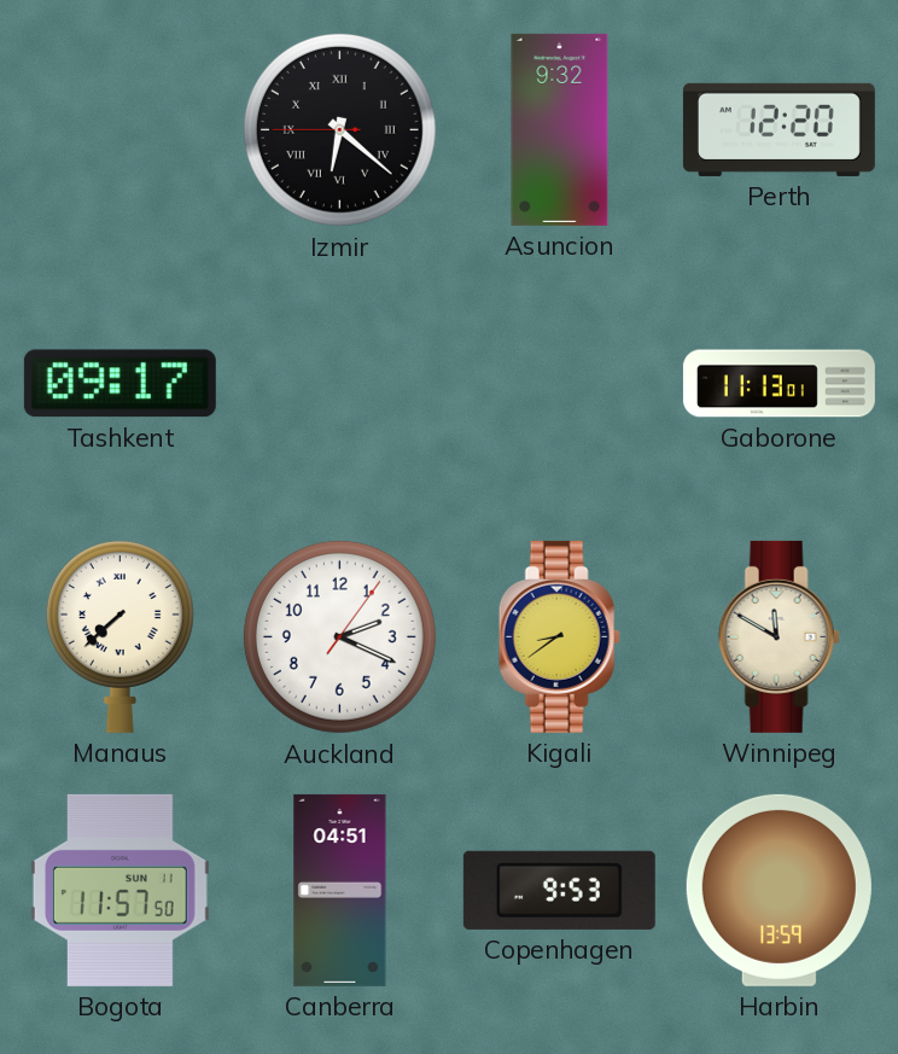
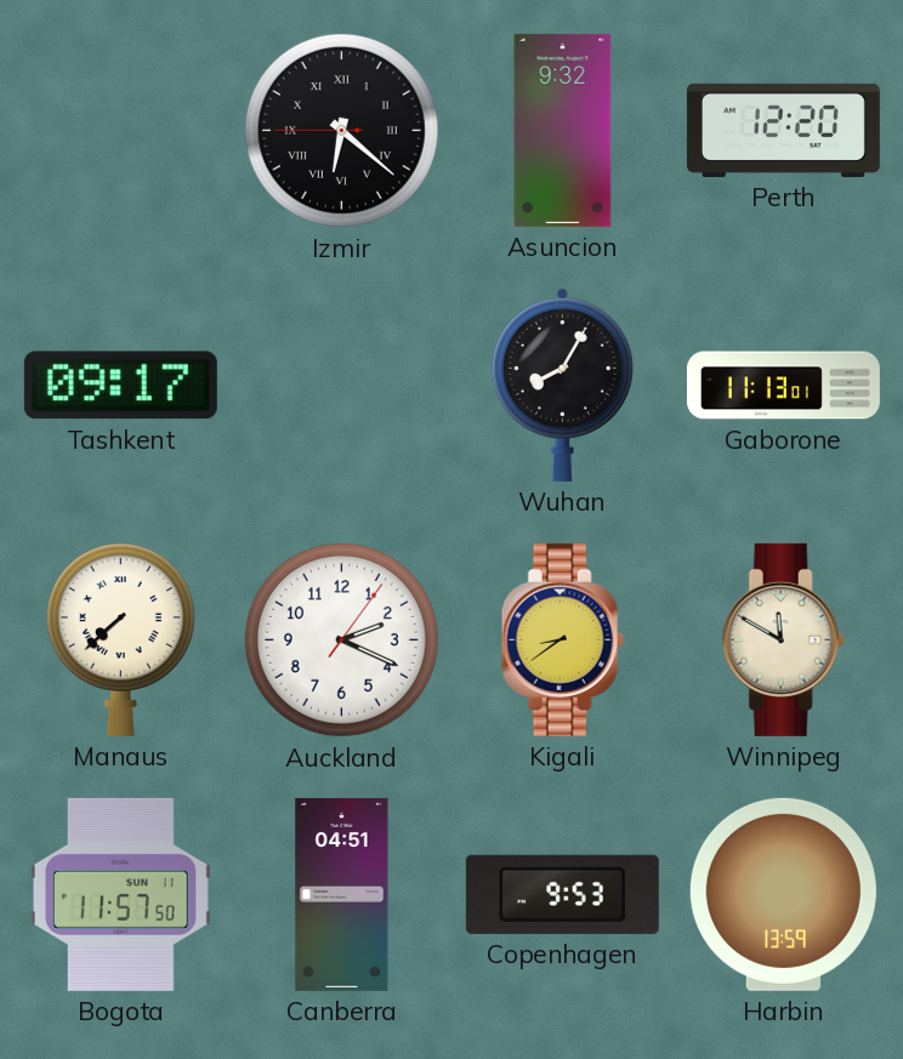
Wuhan: none -> 8:05 (562, 386)
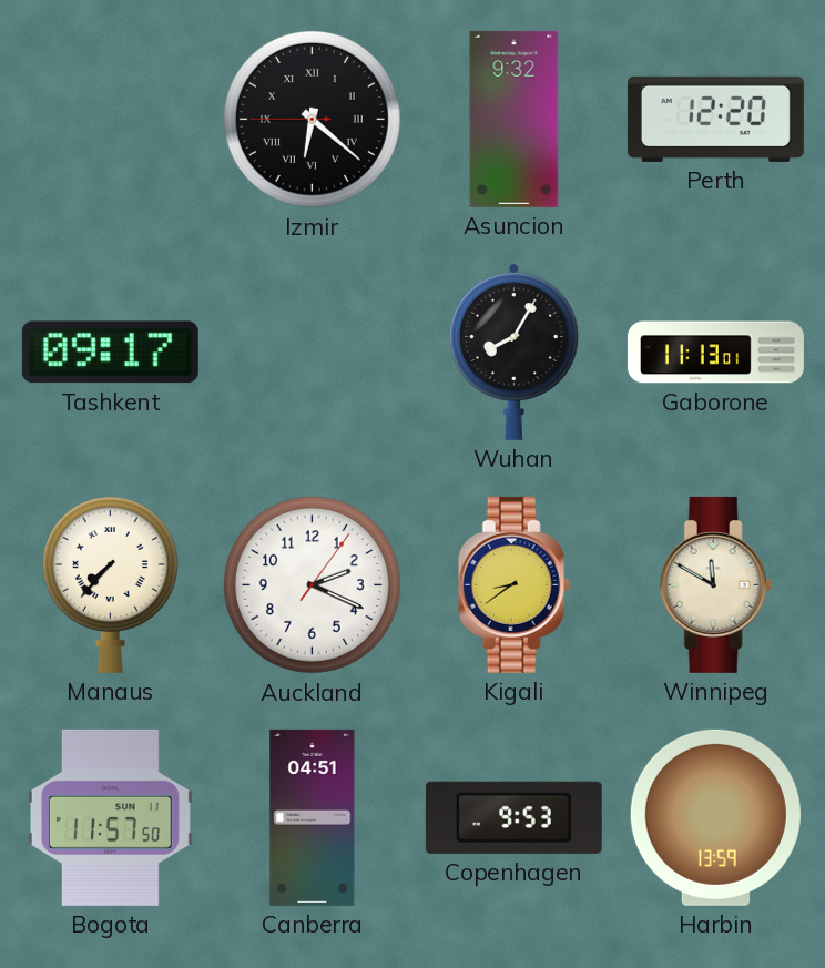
Manaus: 7:38 -> 7:37 (110, 584)
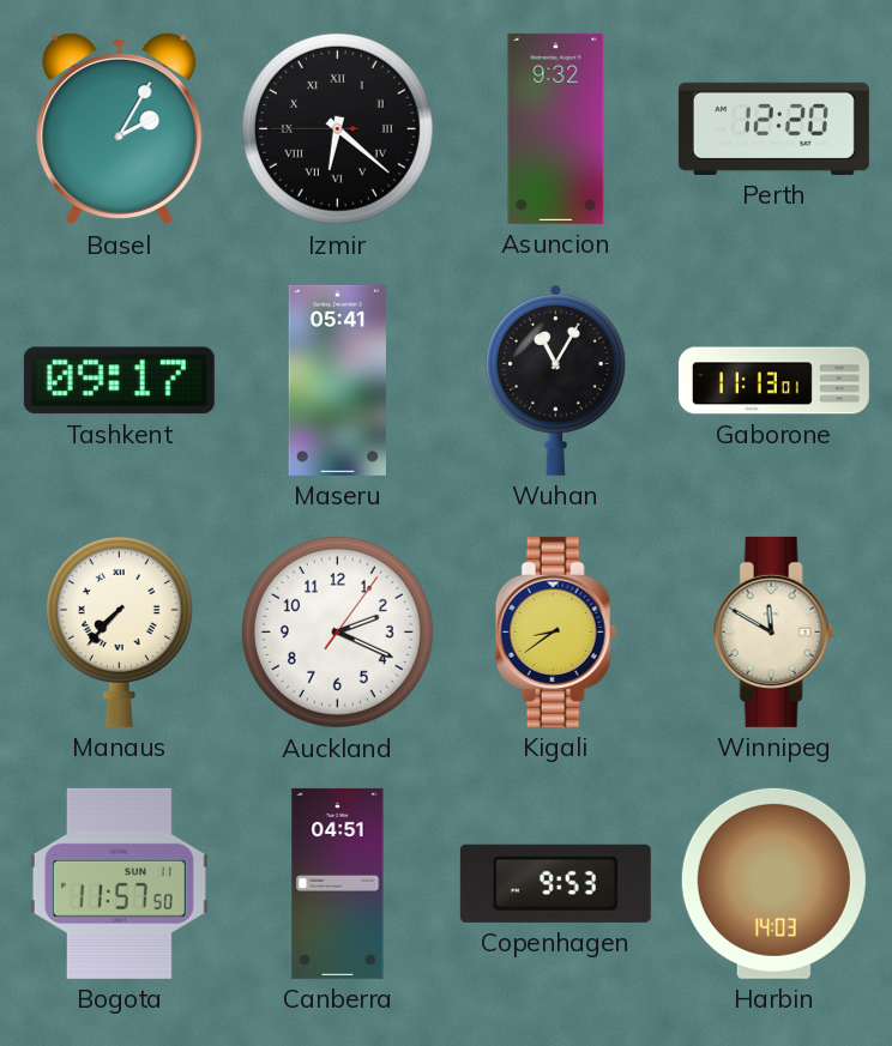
Basel: none -> 2:05 (120, 128)
Maseru: none -> 05:41 (337, 380)
Wuhan: 8:05 -> 11:05 (555, 381)
Harbin: 13:59 -> 14:03 (773, 883)
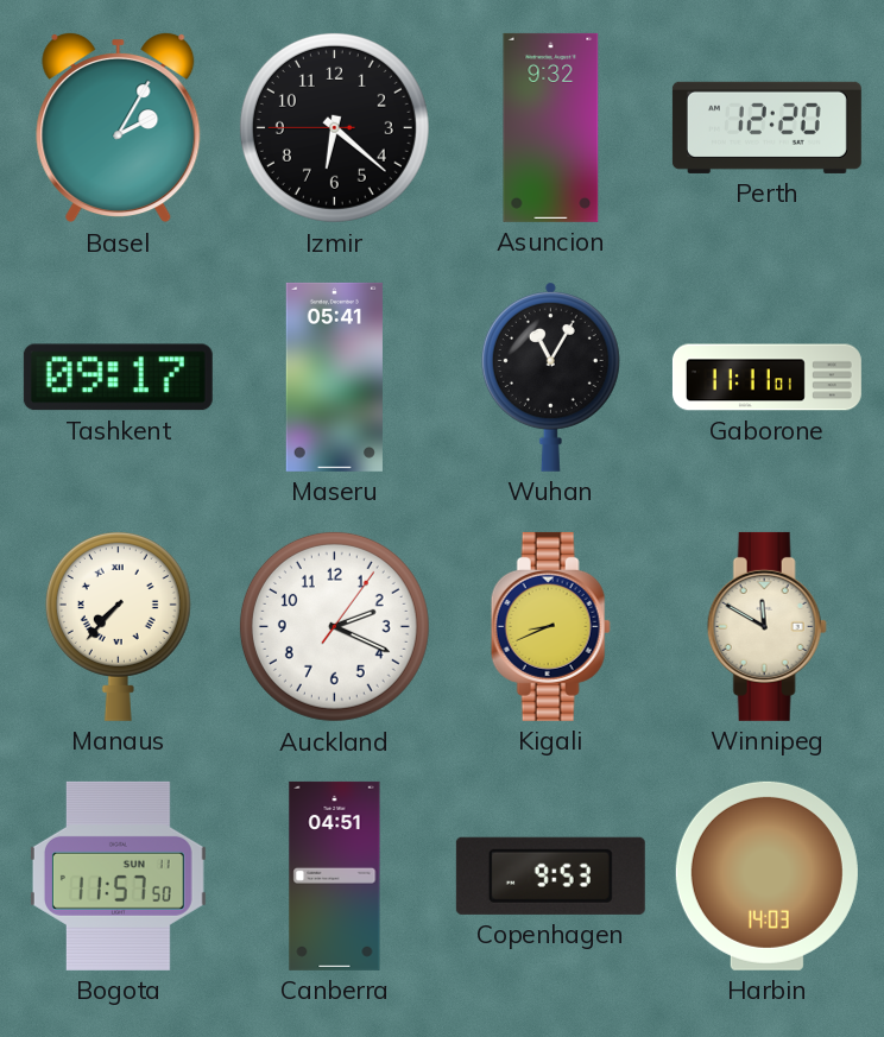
Izmir numerals: Roman -> Arabic (334, 127)
Gaborone: 11:13 -> 11:11 (766, 378)
Kigali: 8:39 -> 8:41 (550, 626)
